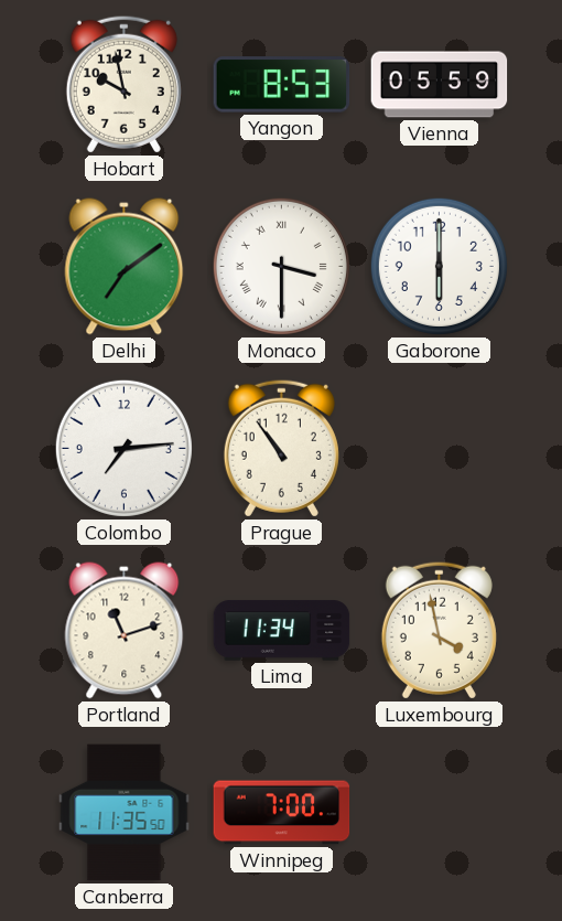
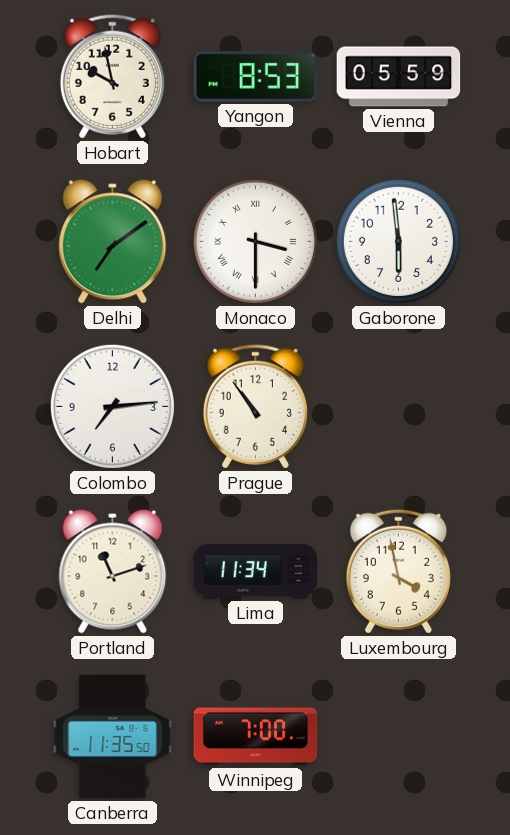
Gaborone: 6:00 -> 5:59 (398, 241)
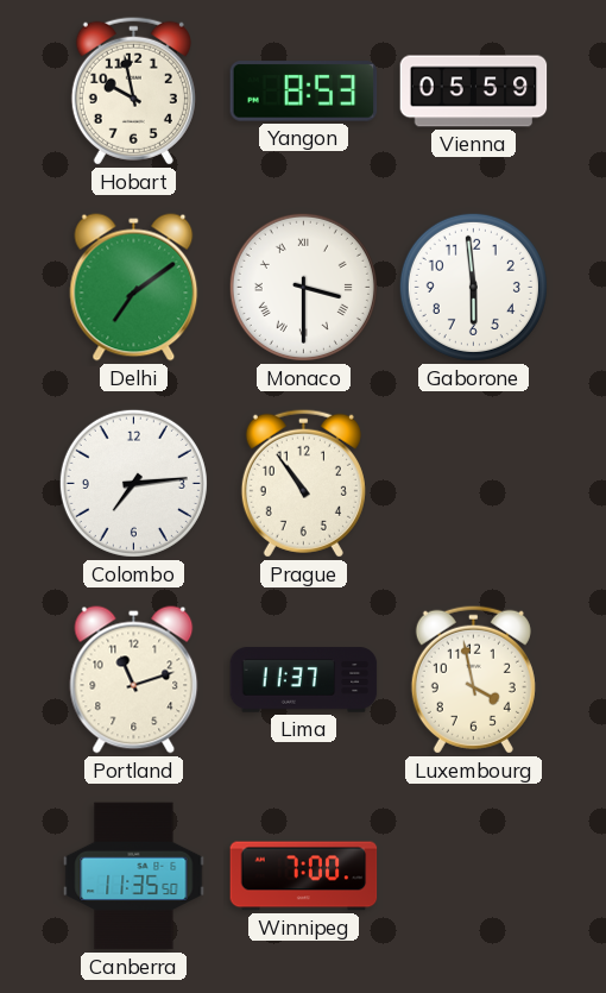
Lima: 11:34 -> 11:37 (304, 680)
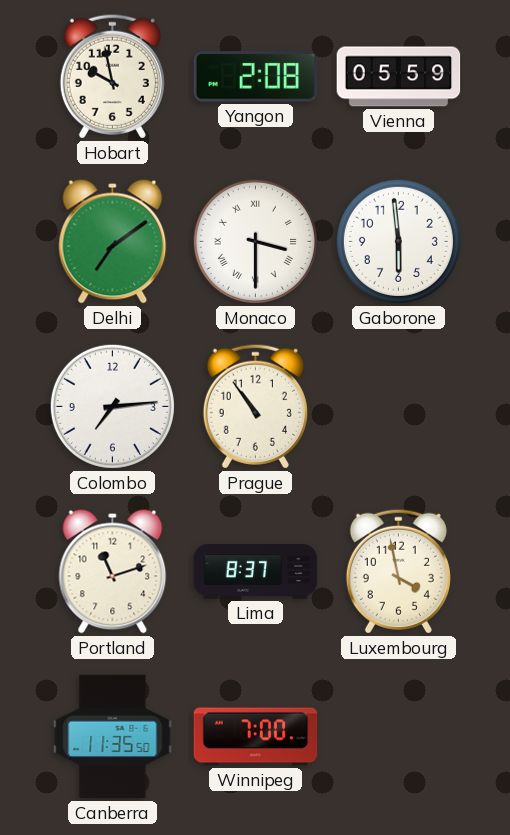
Yangon: 8:53 -> 2:08 (256, 77)
Lima: 11:37 -> 8:37 (256, 572)
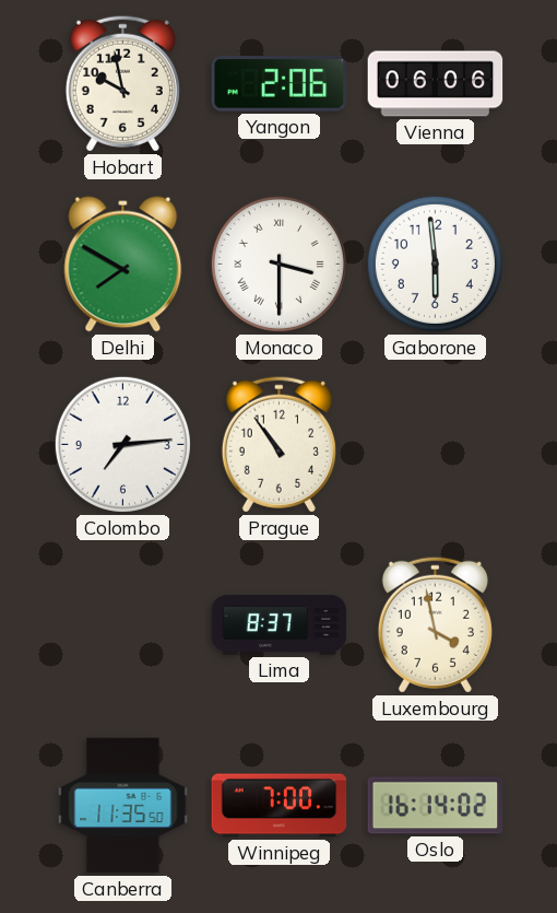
Yangon: 2:08 -> 2:06 (280, 84)
Vienna: 05:59 -> 06:06 (436, 84)
Delhi: 7:09 -> 7:50 (123, 265)
Portland: 11:12 -> none (113, 572)
Oslo: none -> 16:14 (436, 806)
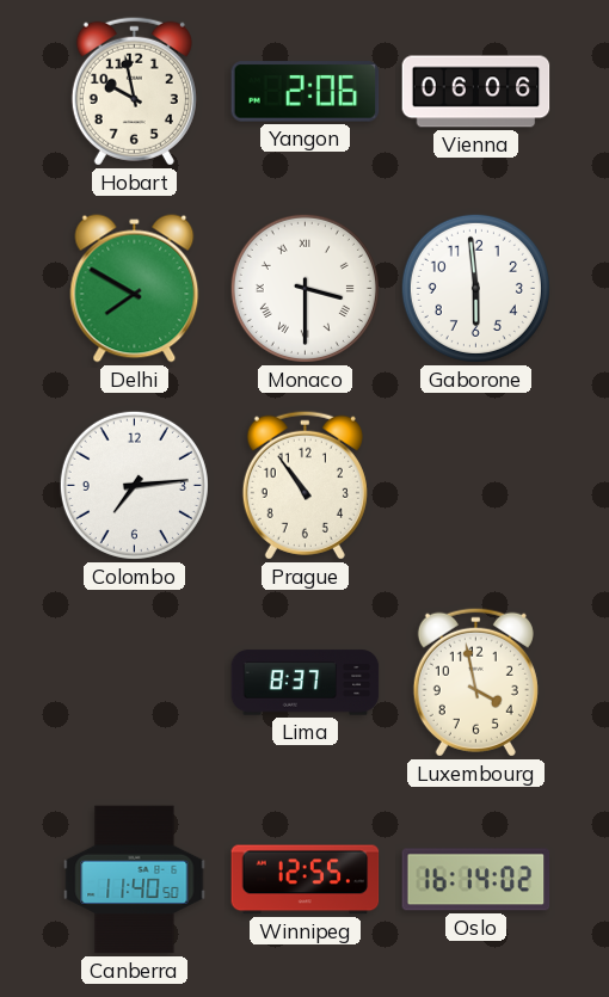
Canberra: 11:35 -> 11:40 (135, 880)
Winnipeg: 7:00 -> 12:55 (306, 880)
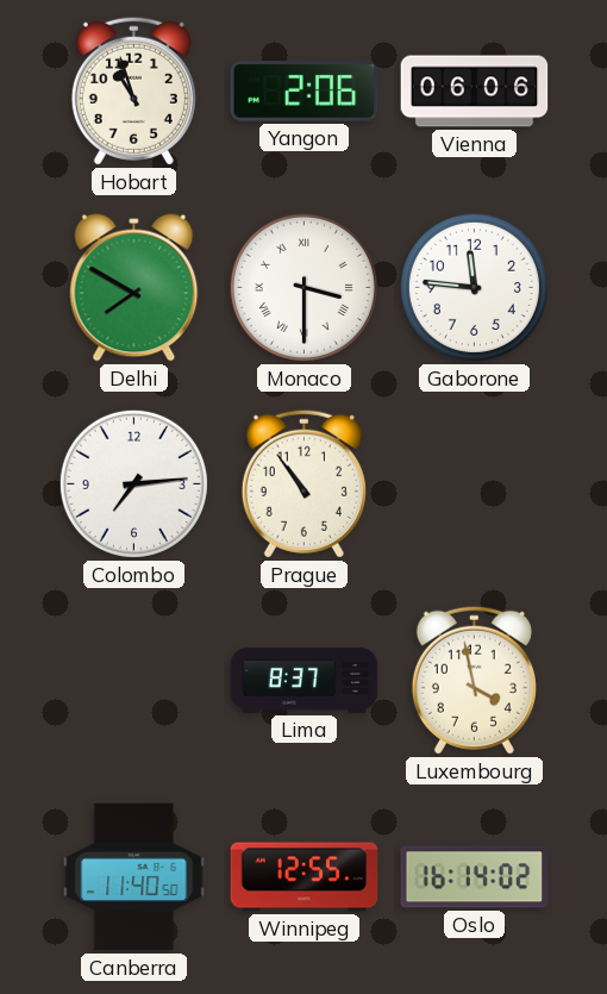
Hobart: 9:58 -> 10:57 (133, 90)
Gaborone: 5:59 -> 11:46 (474, 287)
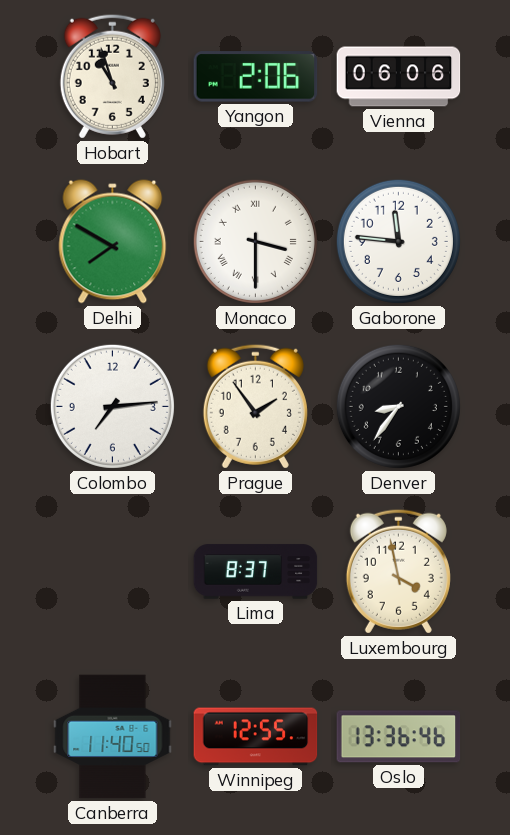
Prague: 10:54 -> 1:54 (255, 406)
Denver: none -> 8:36 (398, 406)
Oslo: 16:14 -> 13:36 (399, 737)
